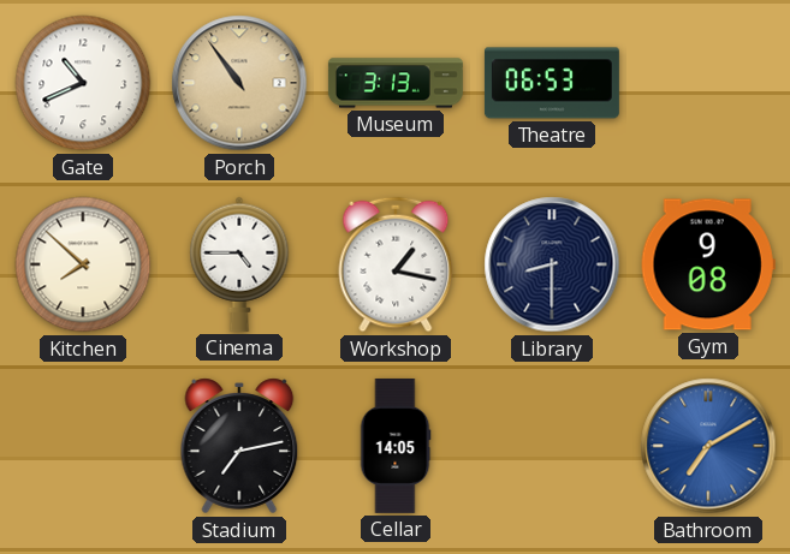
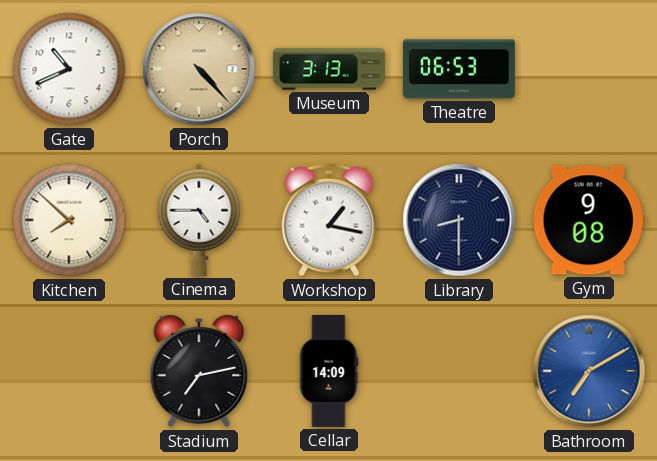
Porch: 10:54 -> 4:23 (199, 69)
Cellar: 14:05 -> 14:09 (329, 371)
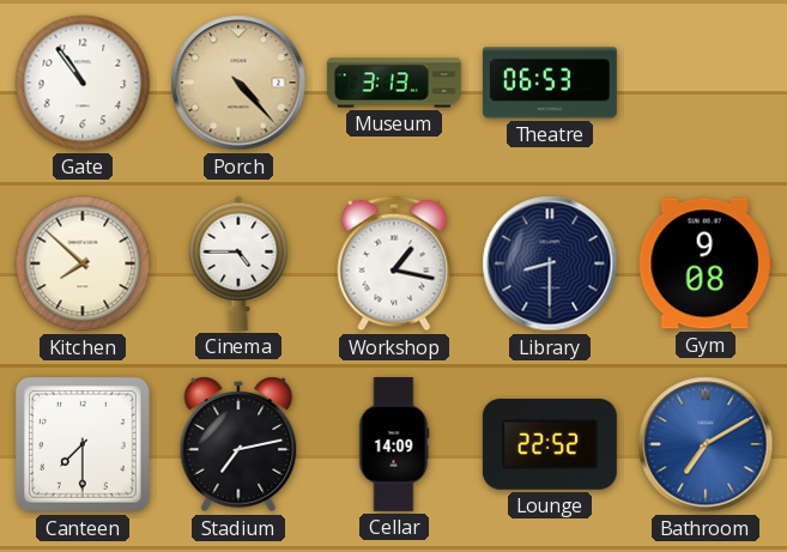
Gate: 10:41 -> 10:54 (83, 83)
Canteen: none -> 7:30 (84, 445)
Lounge: none -> 22:52 (550, 444)
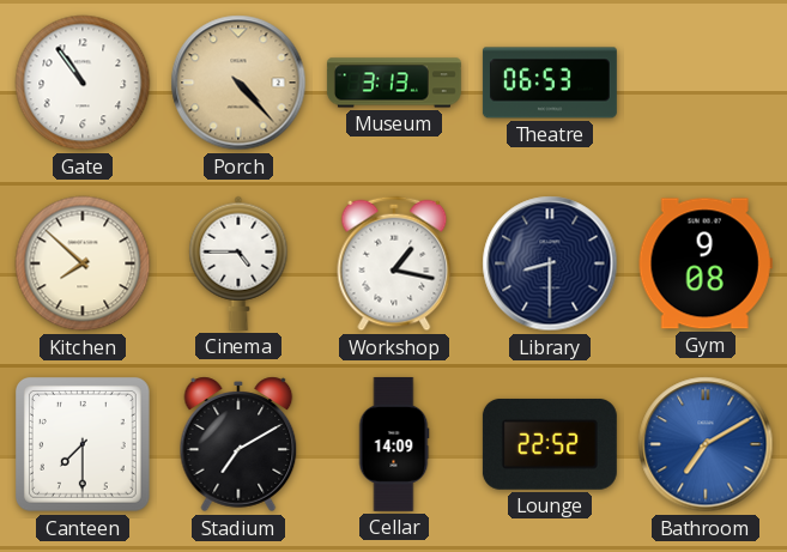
Stadium: 7:13 -> 7:10 (238, 444)
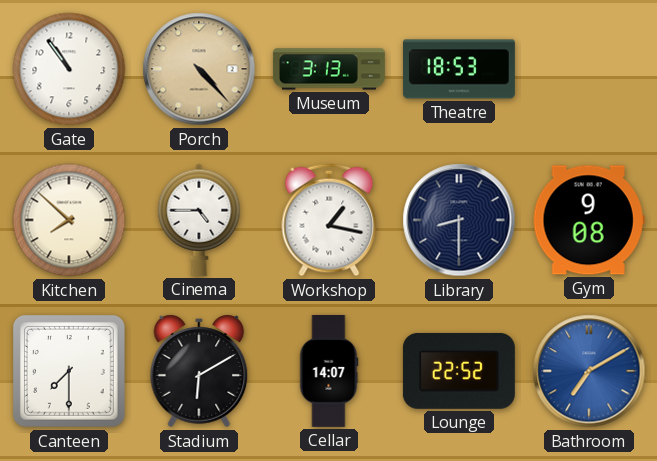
Theatre: 06:53 -> 18:53 (459, 69)
Stadium: 7:10 -> 6:10 (199, 371)
Cellar: 14:09 -> 14:07 (329, 371)
